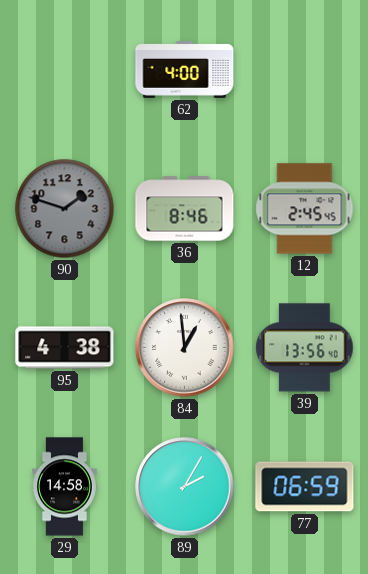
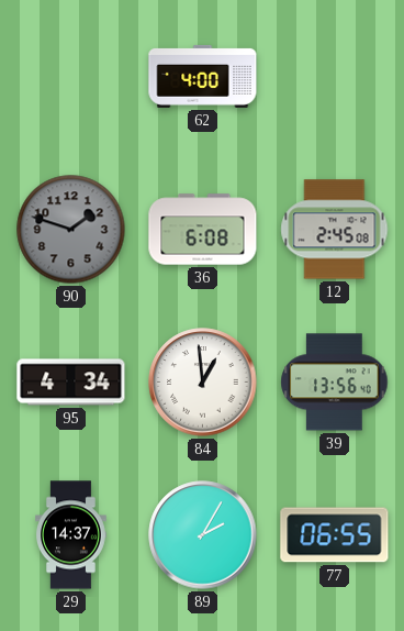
36: 8:46 -> 6:08 (203, 230)
12: 2:45:45 -> 2:45:08 (335, 230)
95: 4:38 -> 4:34 (71, 383)
29: 14:58 -> 14:37 (71, 535)
77: 06:59 -> 06:55 (335, 535)
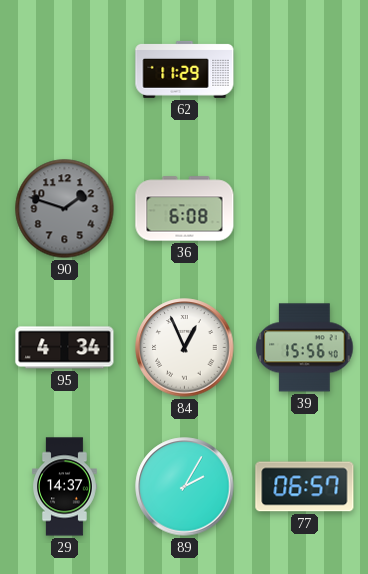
62: 4:00 -> 11:29 (185, 69)
12: 2:45 -> none (335, 230)
84: 12:59 -> 12:56 (185, 348)
39: 13:56 -> 15:56 (305, 348)
77: 06:55 -> 06:57 (305, 487)
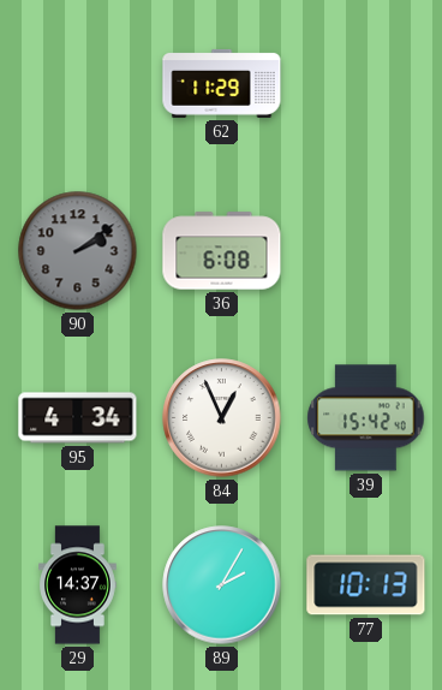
90: 1:48 -> 2:09 (78, 251)
39: 15:56 -> 15:42 (366, 418)
77: 06:57 -> 10:13 (366, 585)
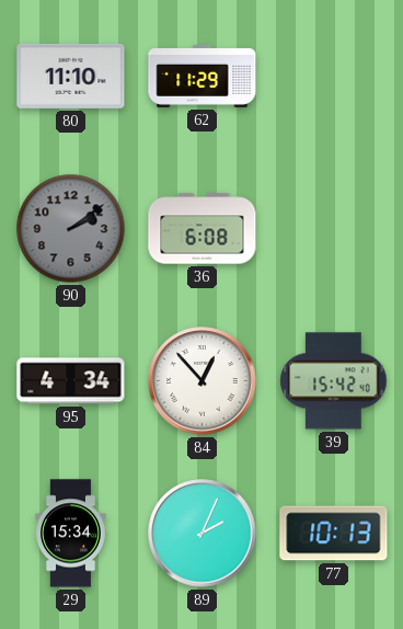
80: none -> 11:10 (71, 76)
84: 12:56 -> 12:53 (203, 381)
29: 14:37 -> 15:34 (71, 534)
89: 2:05 -> 2:04 (203, 534)
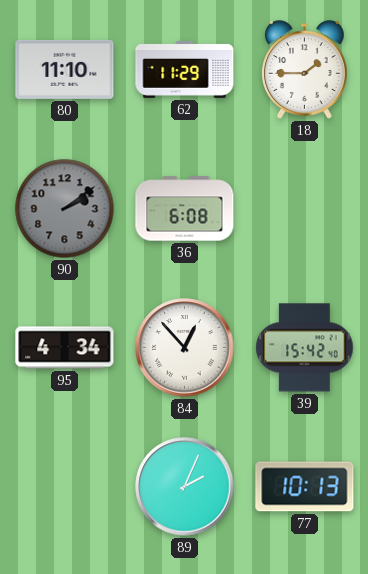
18: none -> 1:45 (305, 70)
29: 15:34 -> none (71, 534)
